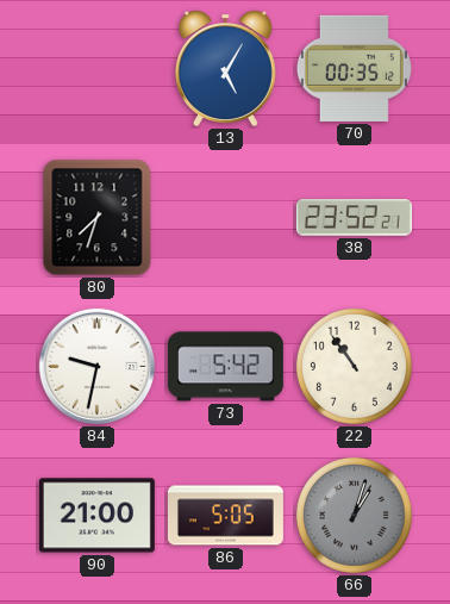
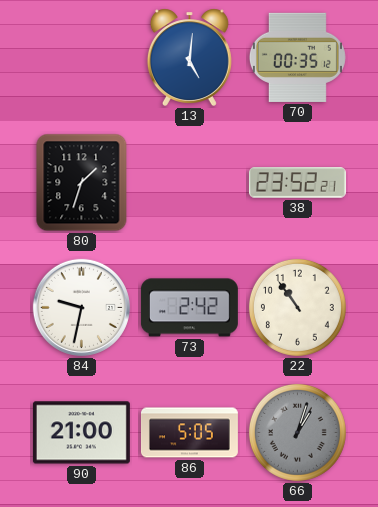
13: 5:05 -> 5:01 (189, 57)
80: 7:33 -> 1:33 (82, 183)
73: 5:42 -> 2:42 (189, 308)
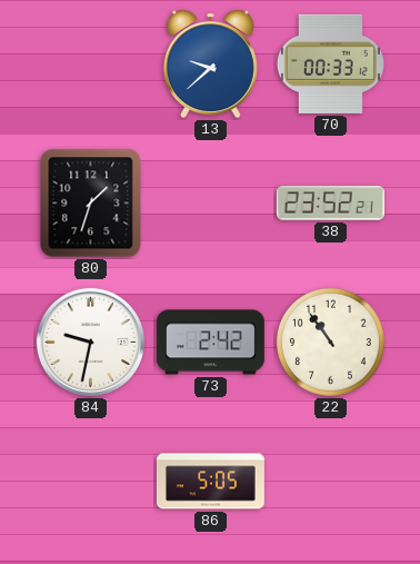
13: 5:01 -> 9:38 (210, 63)
70: 00:35 -> 00:33 (330, 63)
90: 21:00 -> none (81, 433)
66: 1:03 -> none (297, 432)
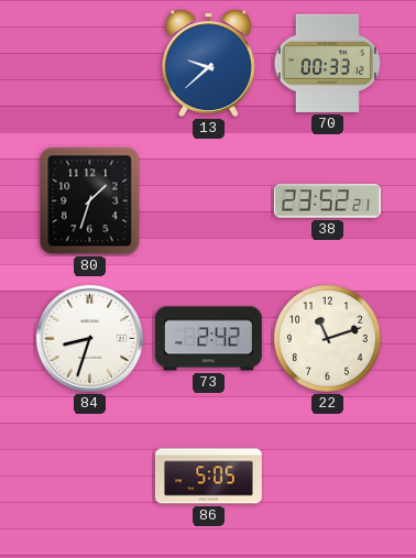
84: 9:32 -> 8:33 (89, 338)
22: 10:54 -> 11:12 (327, 338)
